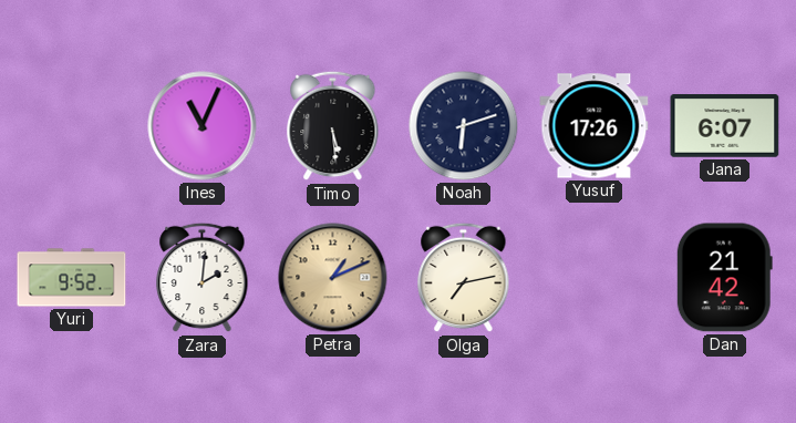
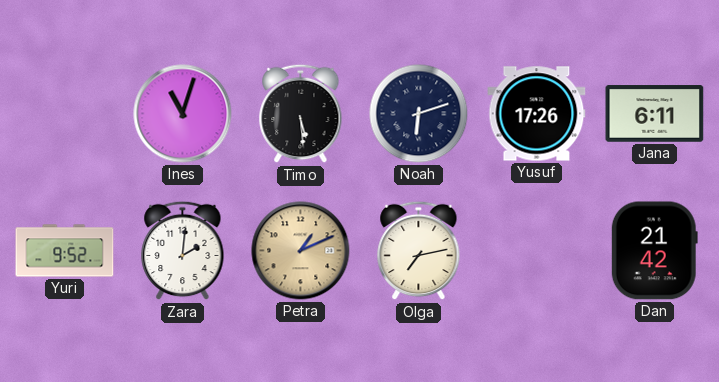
Ines: 11:04 -> 11:03 (183, 114)
Jana: 6:07 -> 6:11 (655, 114)
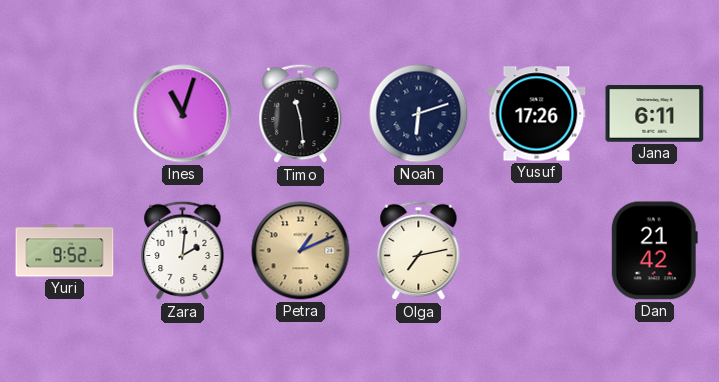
Timo: 5:29 -> 11:29 (301, 114)
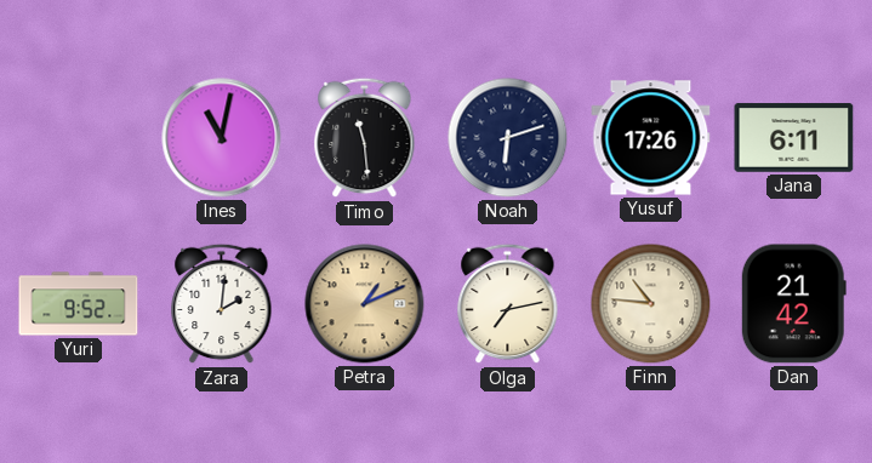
Ines: 11:03 -> 11:02 (222, 138)
Finn: none -> 10:46 (651, 304)
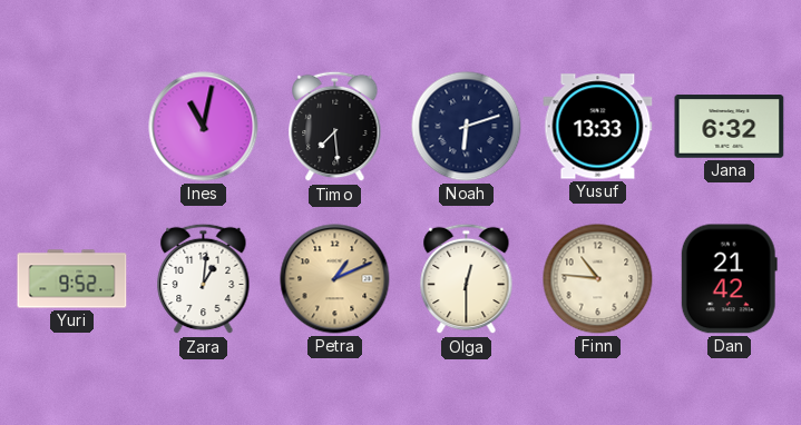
Timo: 11:29 -> 7:29 (335, 127)
Yusuf: 17:26 -> 13:33 (598, 127)
Jana: 6:11 -> 6:32 (730, 127)
Zara: 2:01 -> 1:01 (204, 279)
Olga: 7:13 -> 12:30 (467, 279)
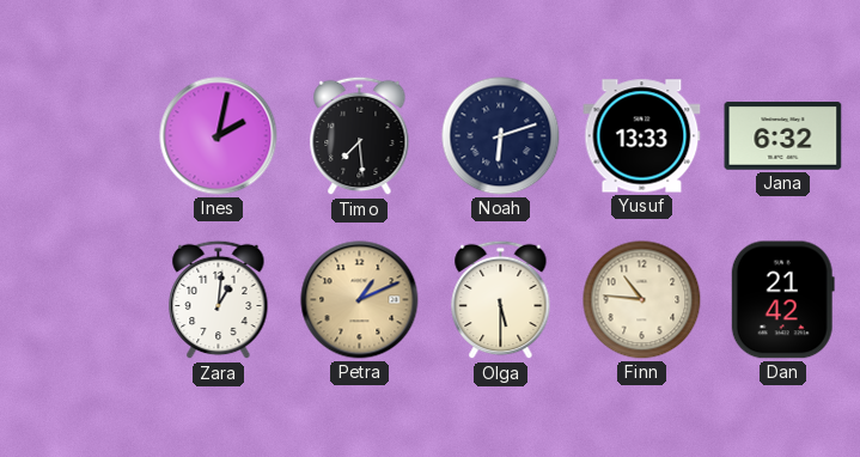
Ines: 11:02 -> 2:02 (219, 136)
Yuri: 9:52 -> none (72, 279)
Olga: 12:30 -> 5:30 (501, 300)
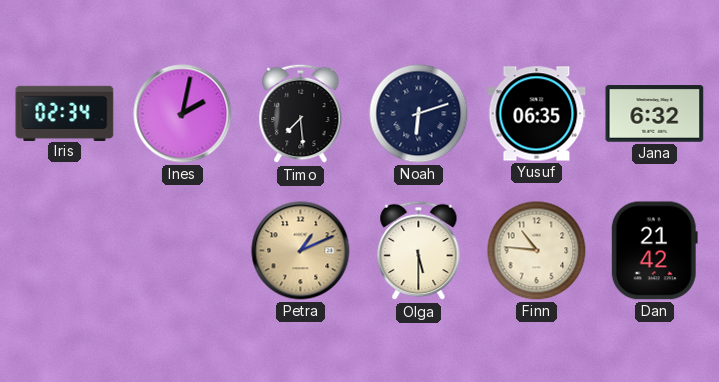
Iris: none -> 02:34 (65, 113)
Yusuf: 13:33 -> 06:35 (537, 114)
Zara: 1:01 -> none (219, 300)
